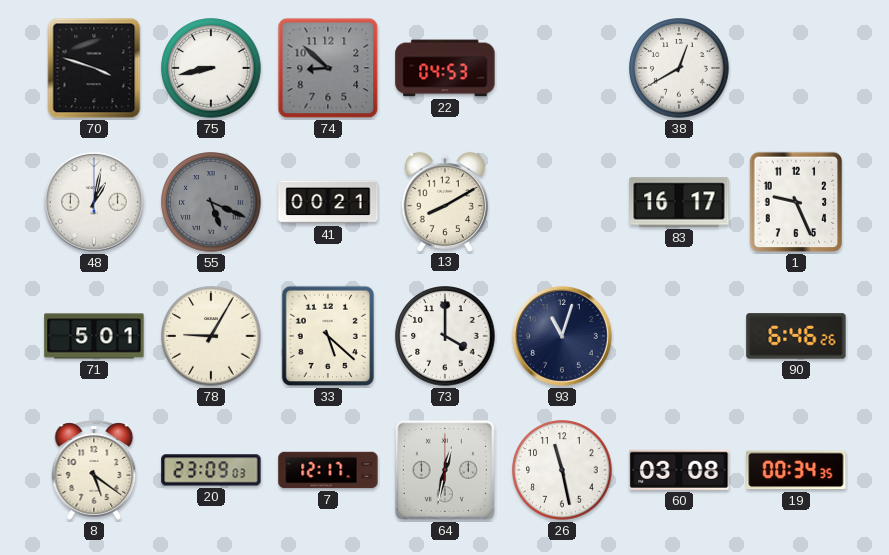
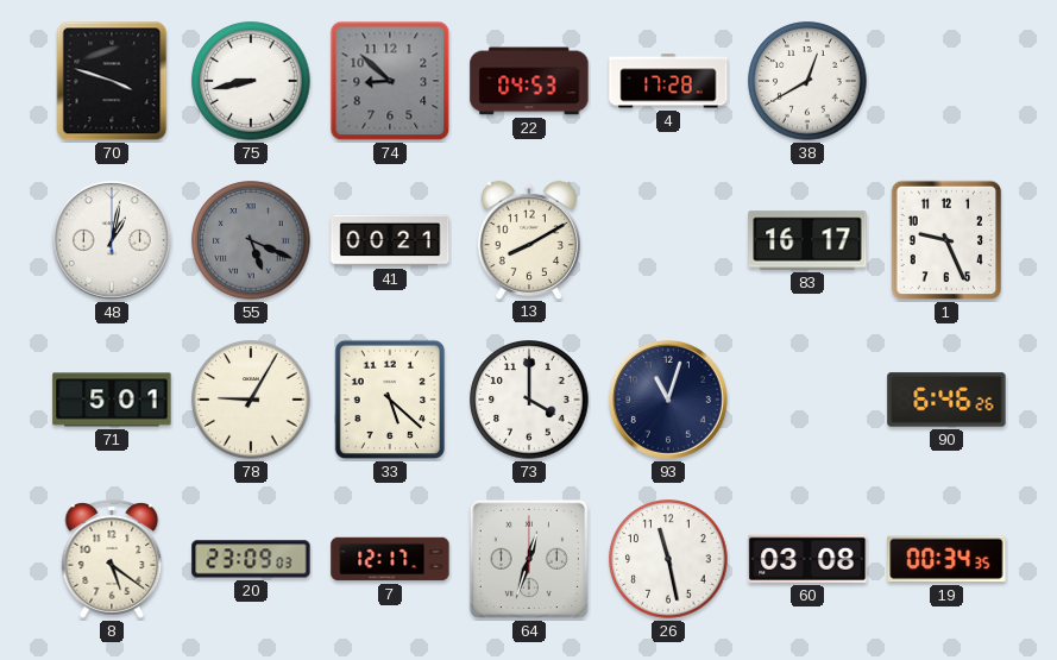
4: none -> 17:28 (668, 81)
64: 12:32 -> 12:33 (529, 559)
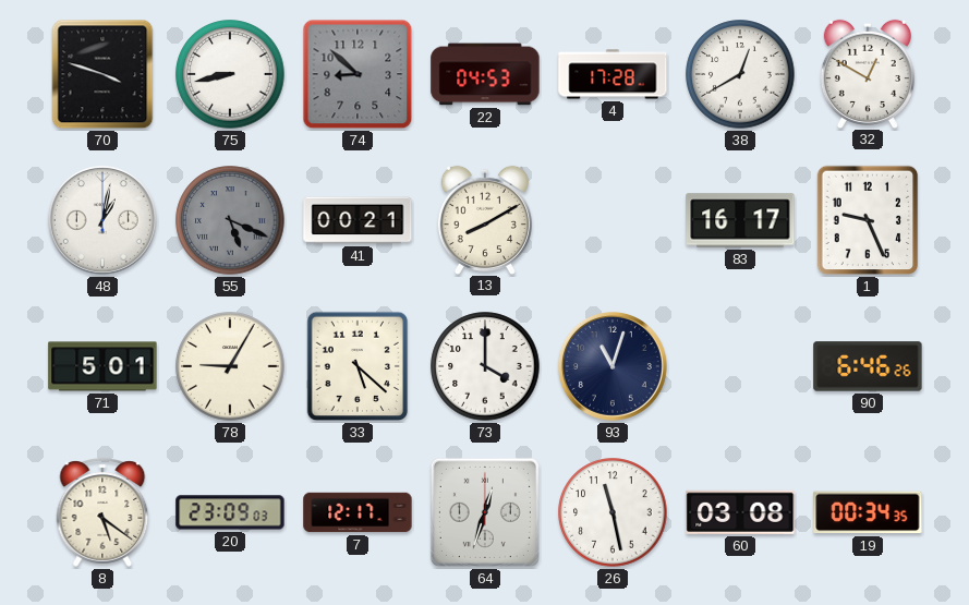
32: none -> 12:50 (868, 73)
